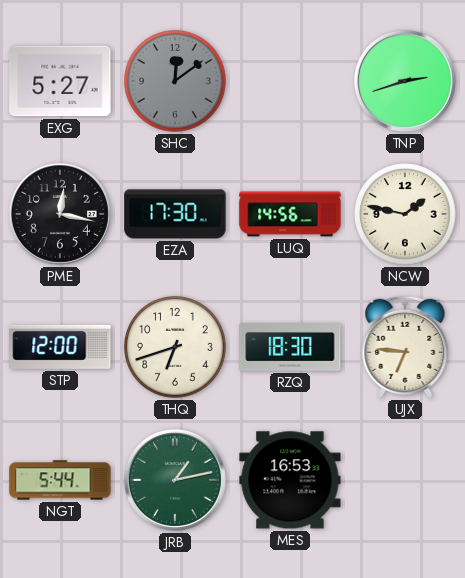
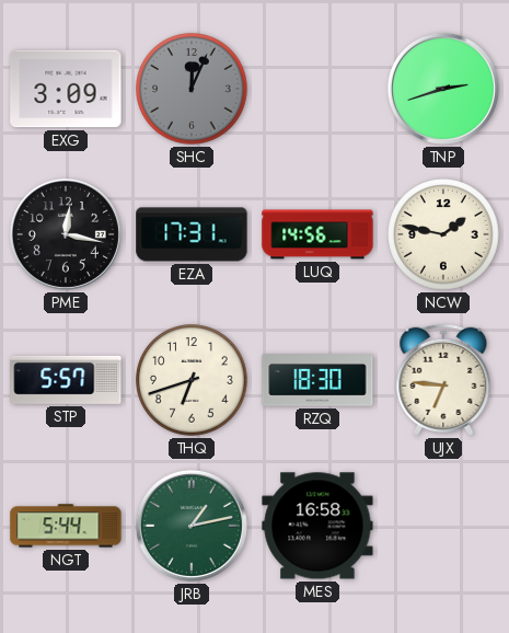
EXG: 5:27 -> 3:09 (66, 89)
SHC: 12:09 -> 12:04 (192, 89)
EZA: 17:30 -> 17:31 (192, 234)
STP: 12:00 -> 5:57 (66, 380)
MES: 16:53 -> 16:58 (317, 526)
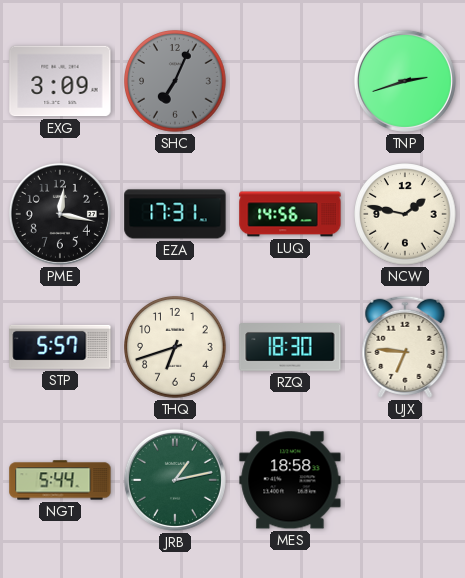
SHC: 12:04 -> 7:04 (175, 81)
MES: 16:58 -> 18:58 (290, 480)
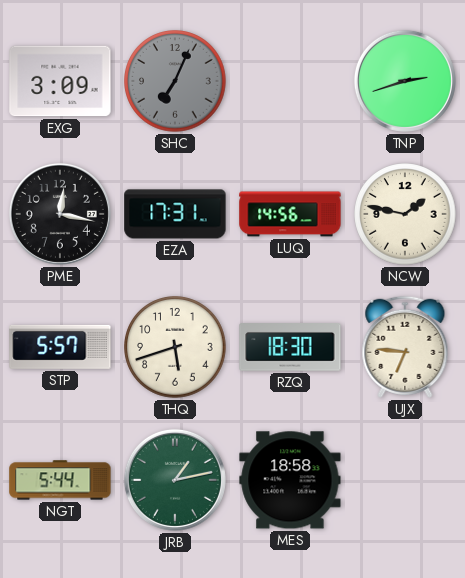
THQ: 6:42 -> 5:42 (175, 347)
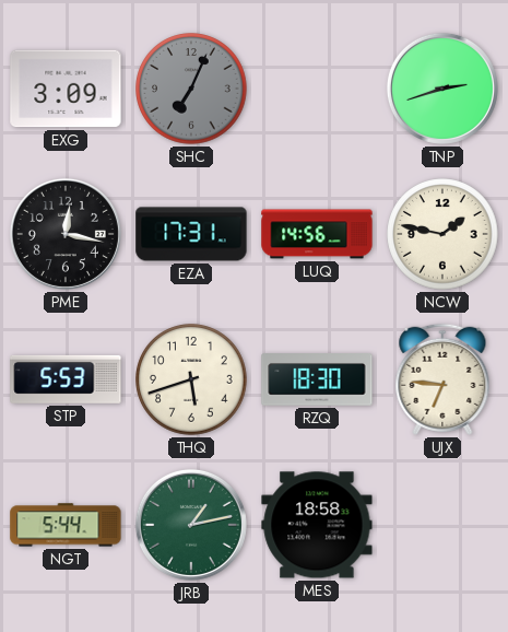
STP: 5:57 -> 5:53 (66, 379)
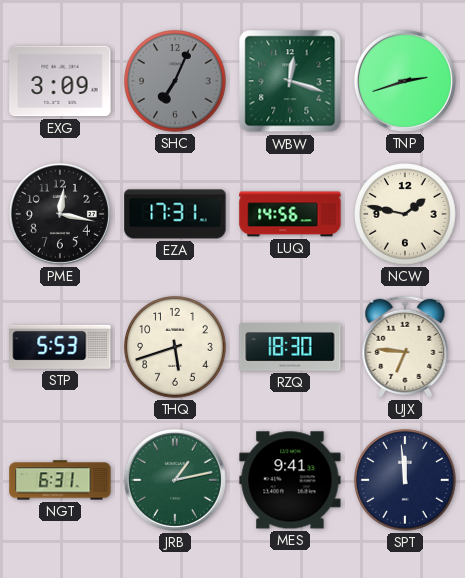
WBW: none -> 12:18 (290, 81)
NGT: 5:44 -> 6:31 (60, 480)
MES: 18:58 -> 9:41 (290, 480)
SPT: none -> 11:59 (405, 480)
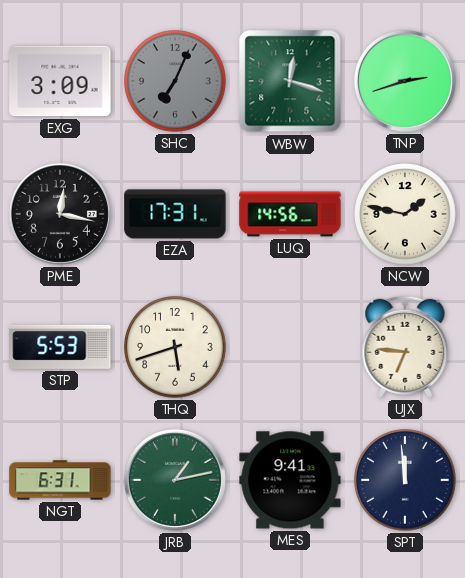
RZQ: 18:30 -> none (290, 347)
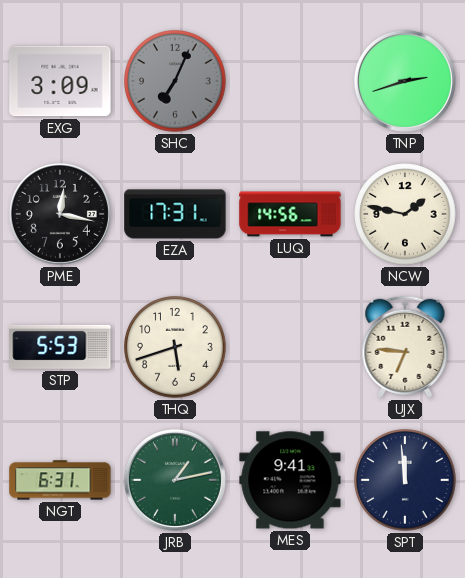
WBW: 12:18 -> none (290, 81)
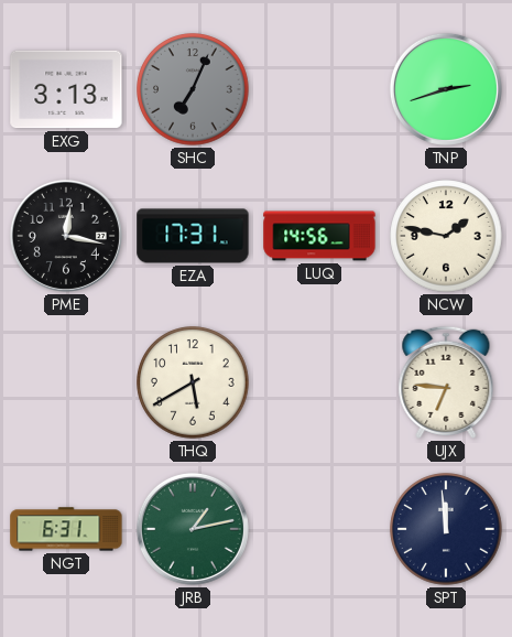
EXG: 3:09 -> 3:13 (66, 89)
STP: 5:53 -> none (60, 347)
THQ: 5:42 -> 5:40 (193, 382)
MES: 9:41 -> none (290, 480)
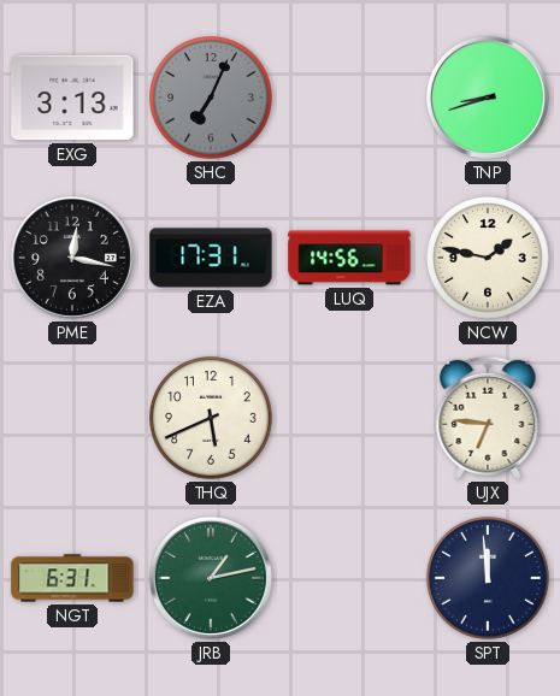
TNP: 2:42 -> 8:42 (488, 98)
THQ: 5:40 -> 5:41 (211, 418)
